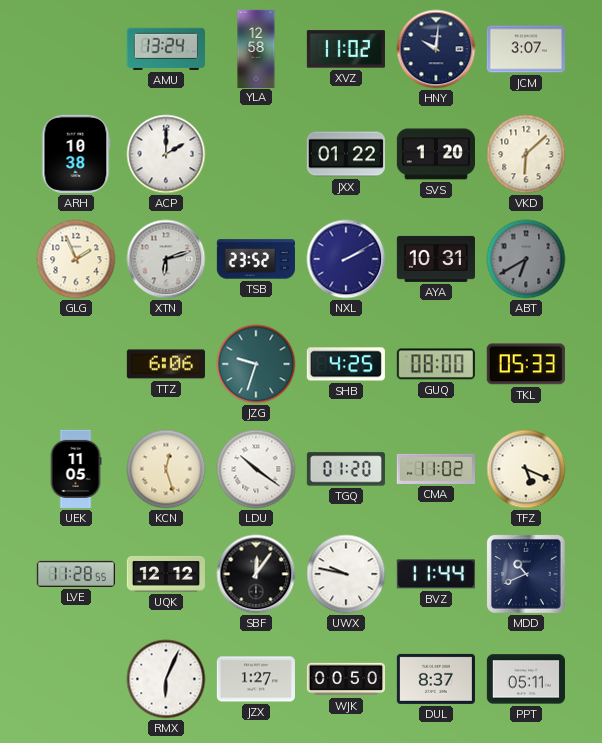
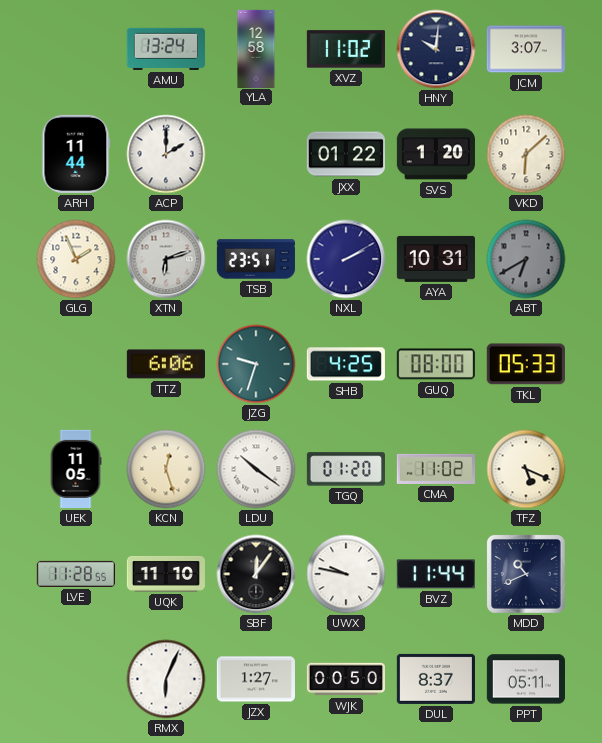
ARH: 10:38 -> 11:44 (76, 154)
TSB: 23:52 -> 23:51 (255, 259)
UQK: 12:12 -> 11:10 (166, 574)
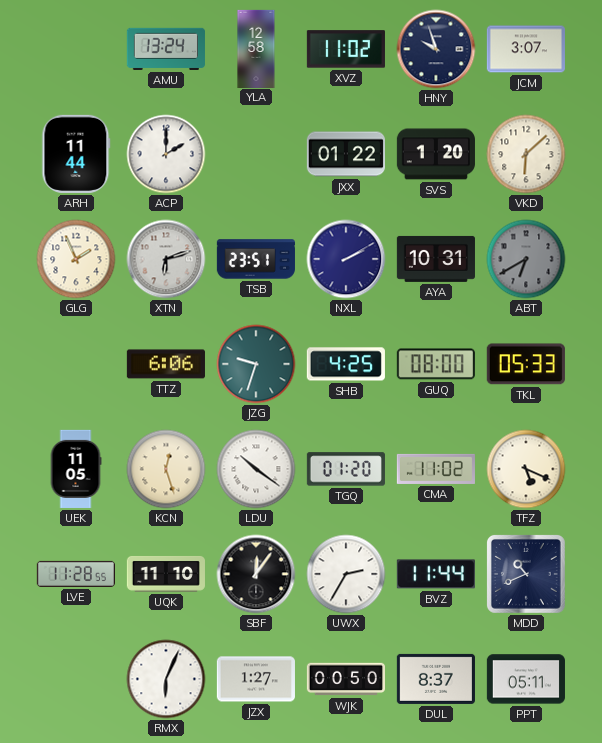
HNY: 10:01 -> 9:57 (436, 49)
UWX: 9:47 -> 2:35 (346, 574)
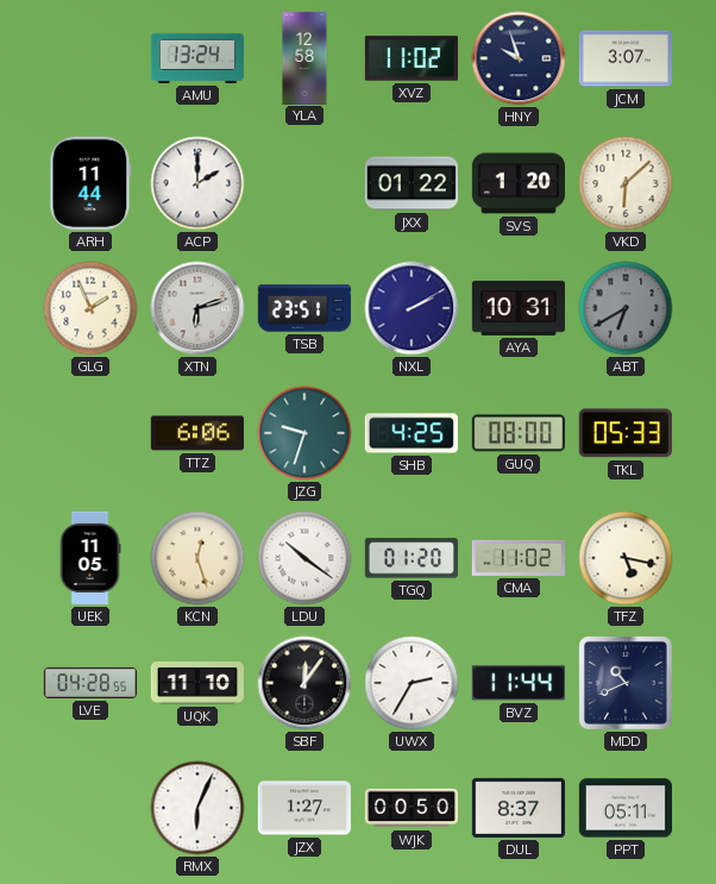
TFZ: 5:19 -> 5:17 (626, 558)
LVE: 11:28 -> 04:28 (89, 683)
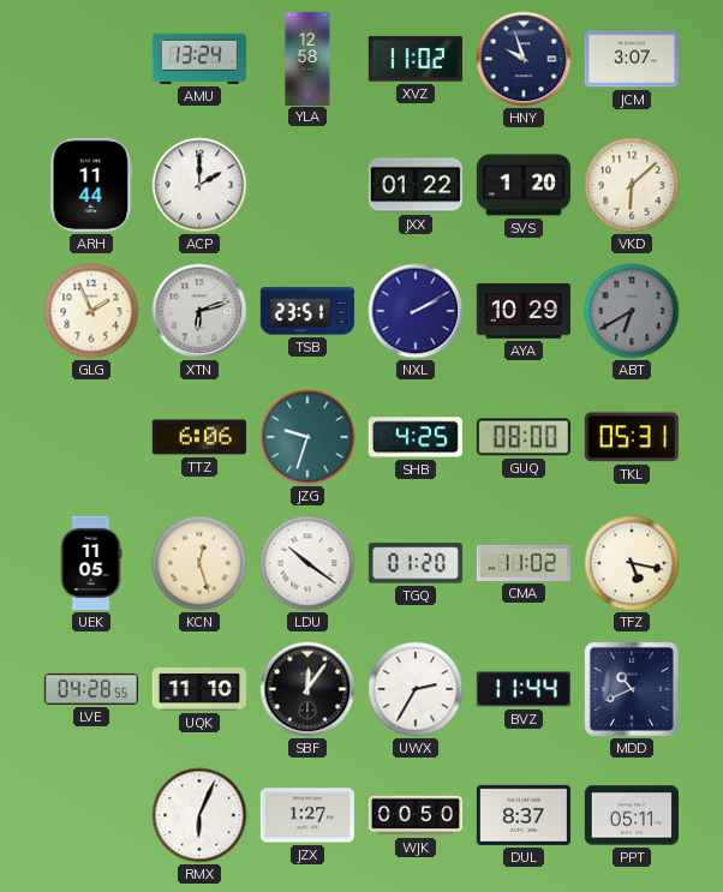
AYA: 10:31 -> 10:29 (524, 311)
TKL: 05:33 -> 05:31 (632, 437)
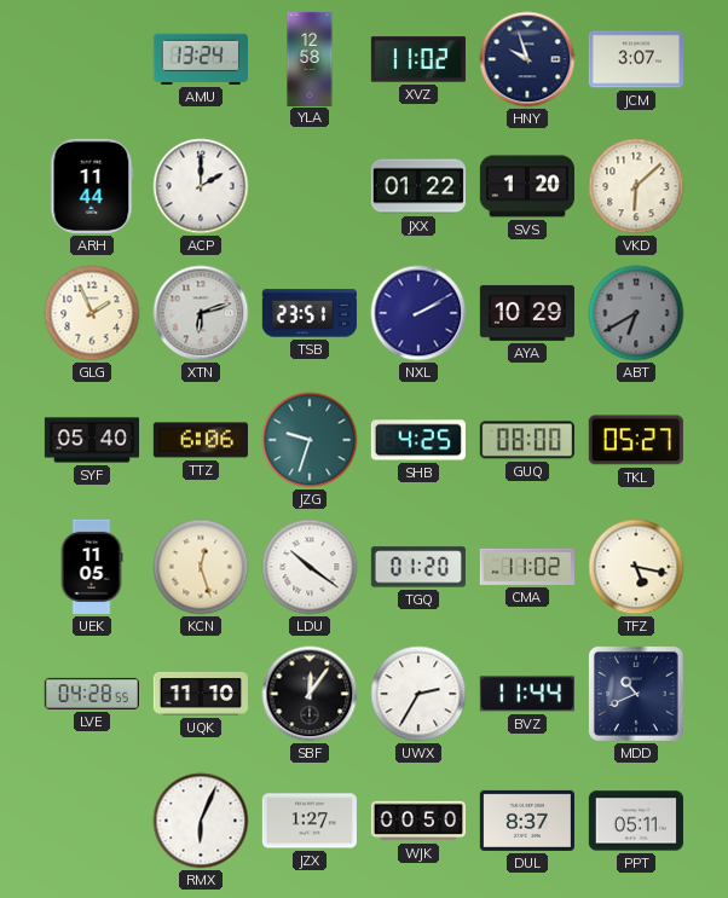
SYF: none -> 05:40 (91, 440)
TKL: 05:31 -> 05:27 (636, 440)
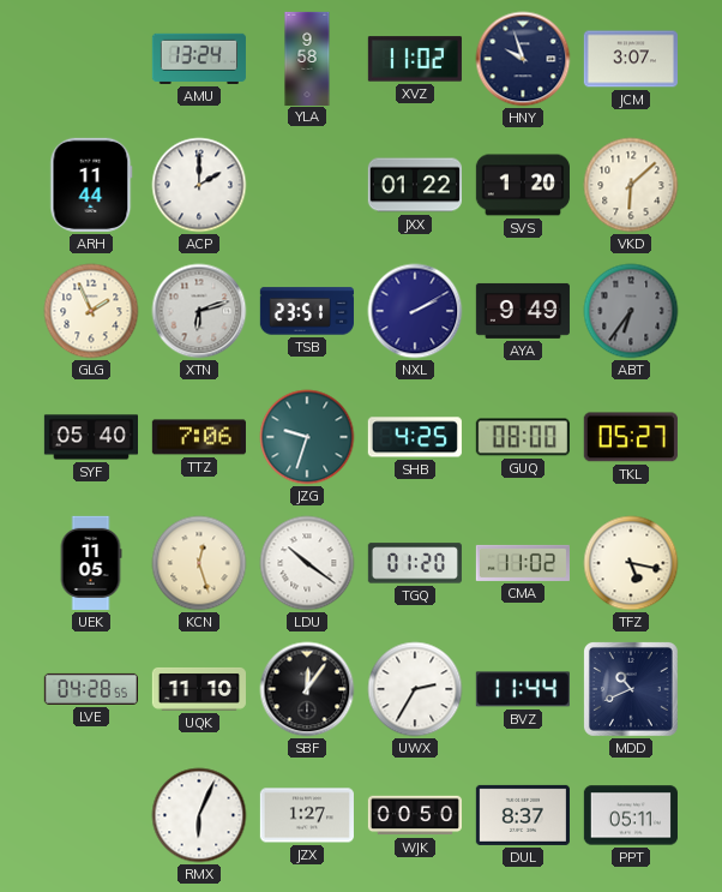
YLA: 12:58 -> 9:58 (307, 58)
AYA: 10:29 -> 9:49 (523, 311)
ABT: 6:40 -> 6:36 (631, 311)
TTZ: 6:06 -> 7:06 (199, 437)
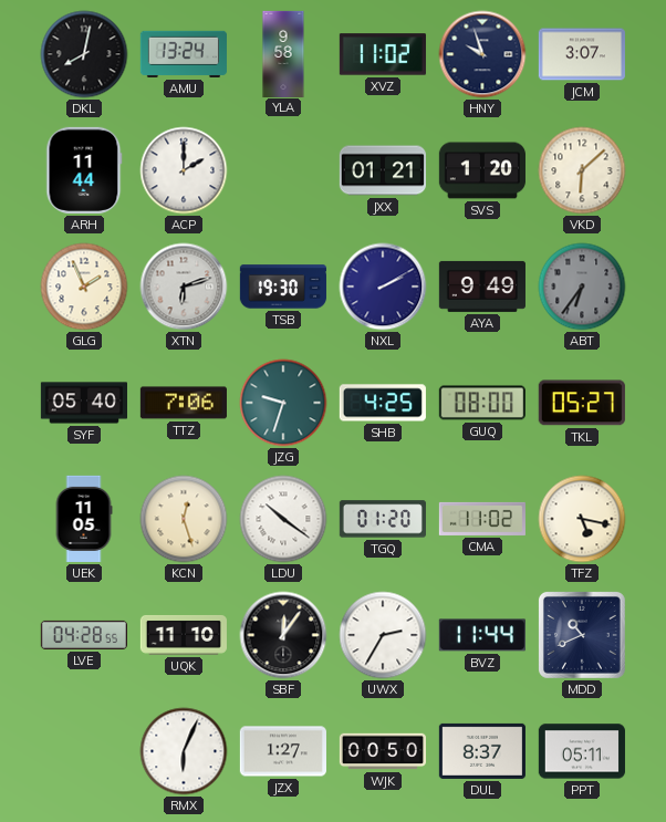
DKL: none -> 8:02 (84, 54)
JXX: 01:22 -> 01:21 (382, 170)
TSB: 23:51 -> 19:30 (282, 287)
